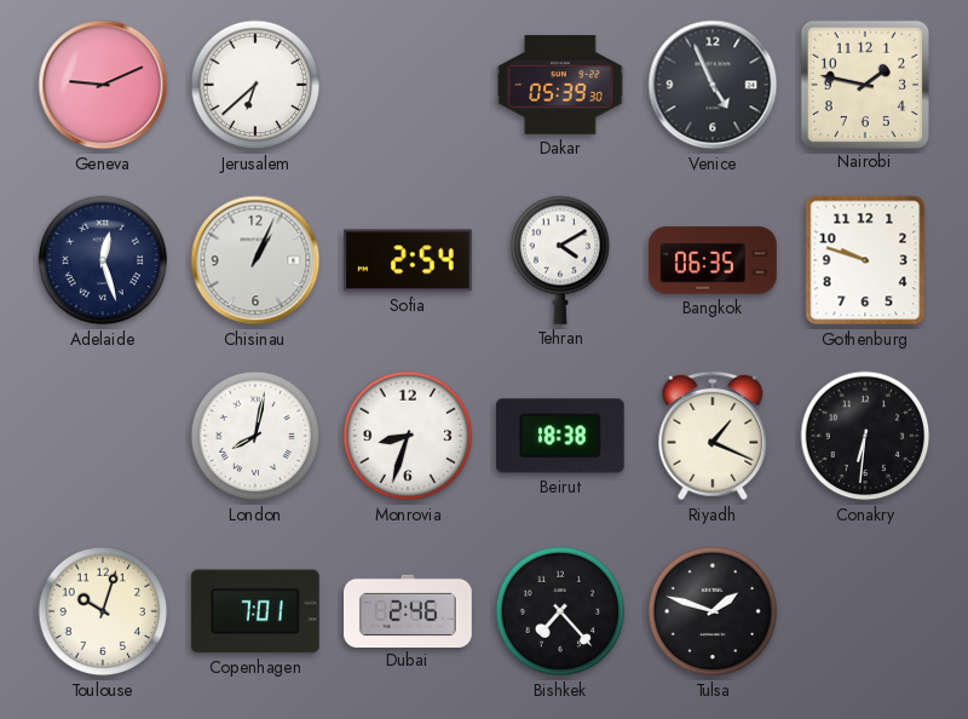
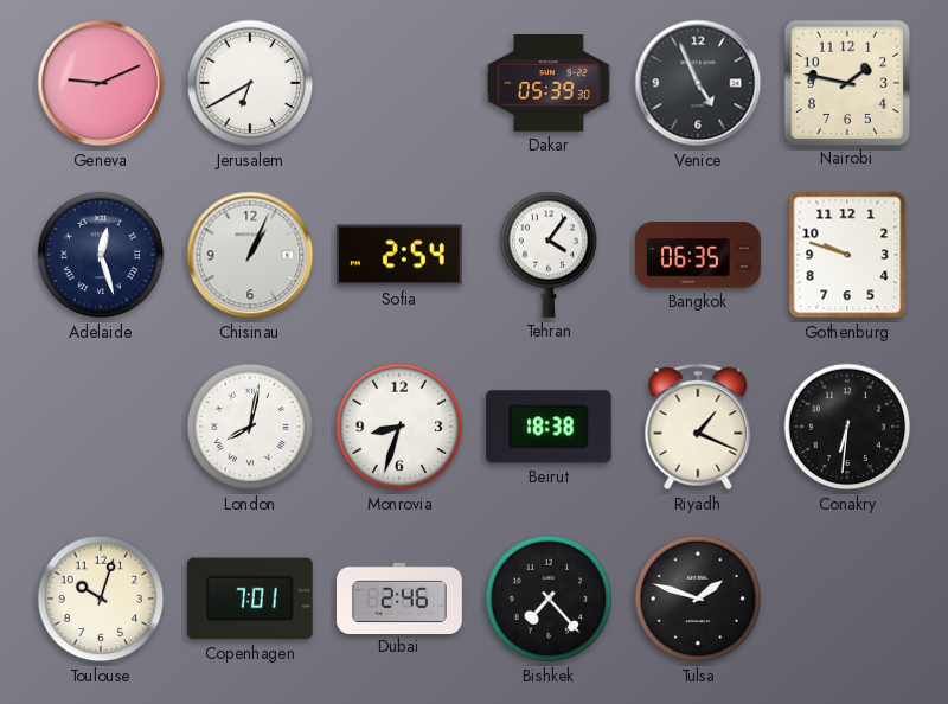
Jerusalem: 6:38 -> 6:40 (250, 83)
Tehran: 4:10 -> 4:06 (549, 255)
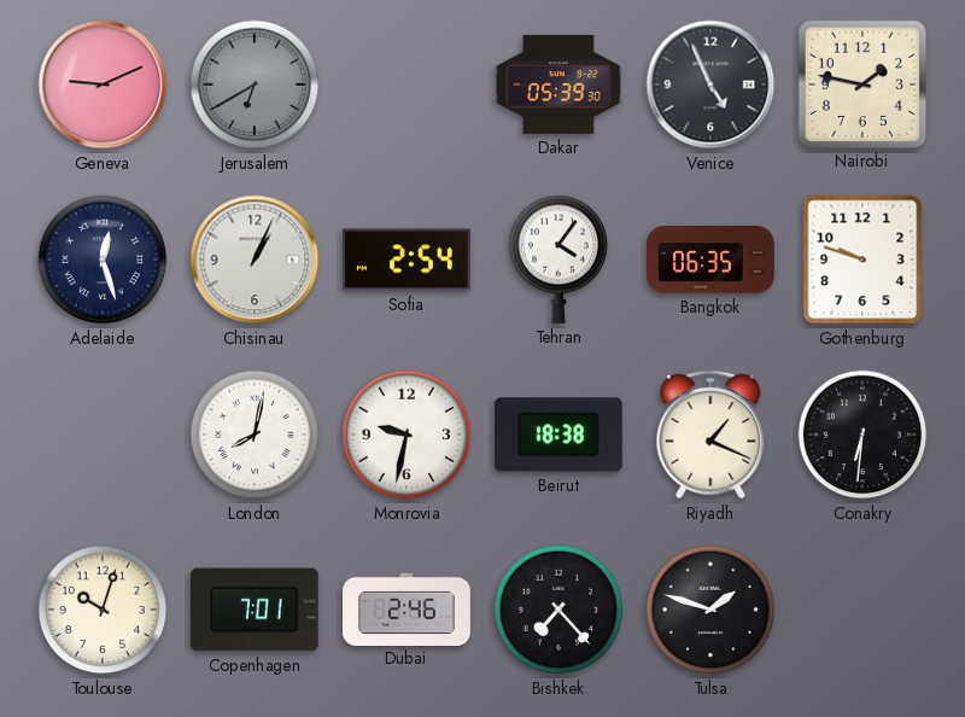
Jerusalem dial: white -> grey (255, 84)
Monrovia: 8:33 -> 9:32 (407, 435)
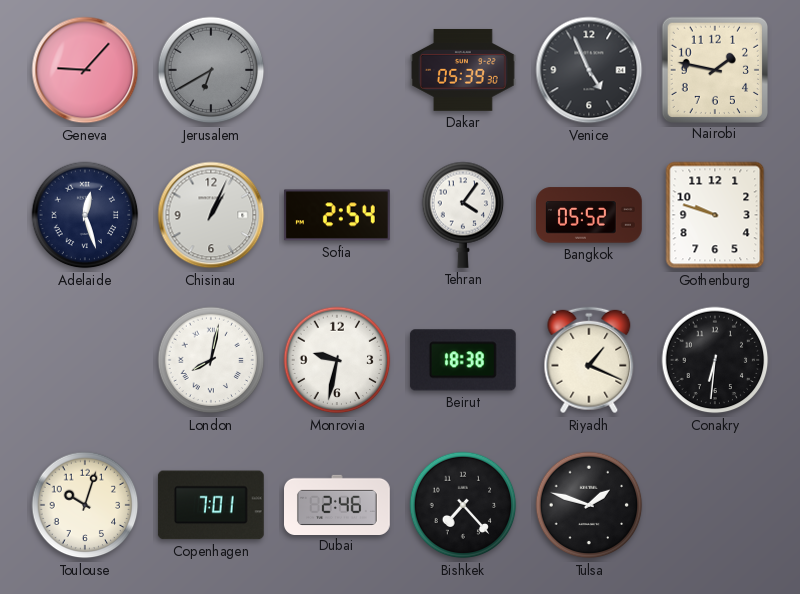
Geneva: 9:11 -> 9:07 (85, 70)
Bangkok: 06:35 -> 05:52 (590, 215)
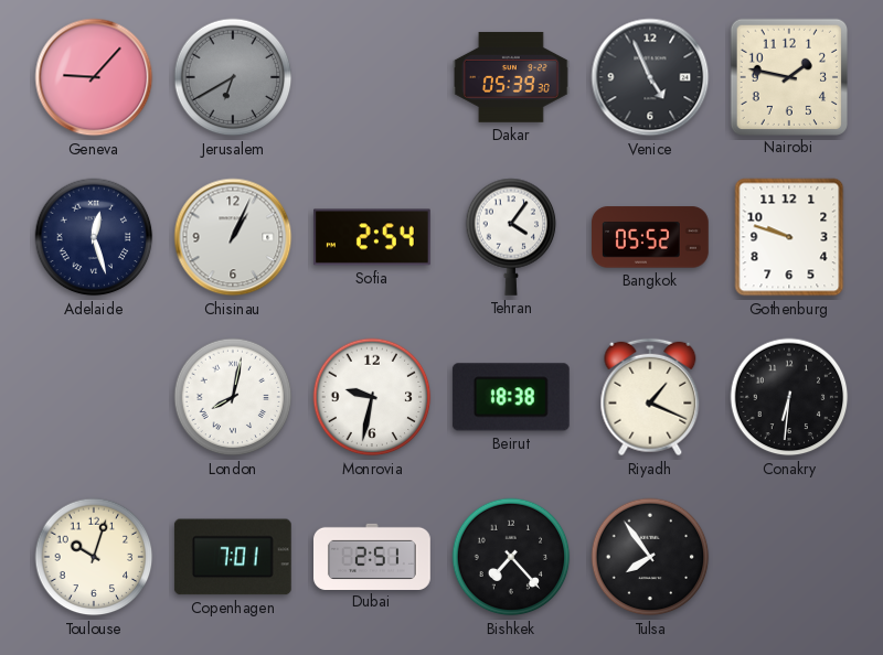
Dubai: 2:46 -> 2:51 (373, 556)
Tulsa: 1:48 -> 7:54 (650, 557)
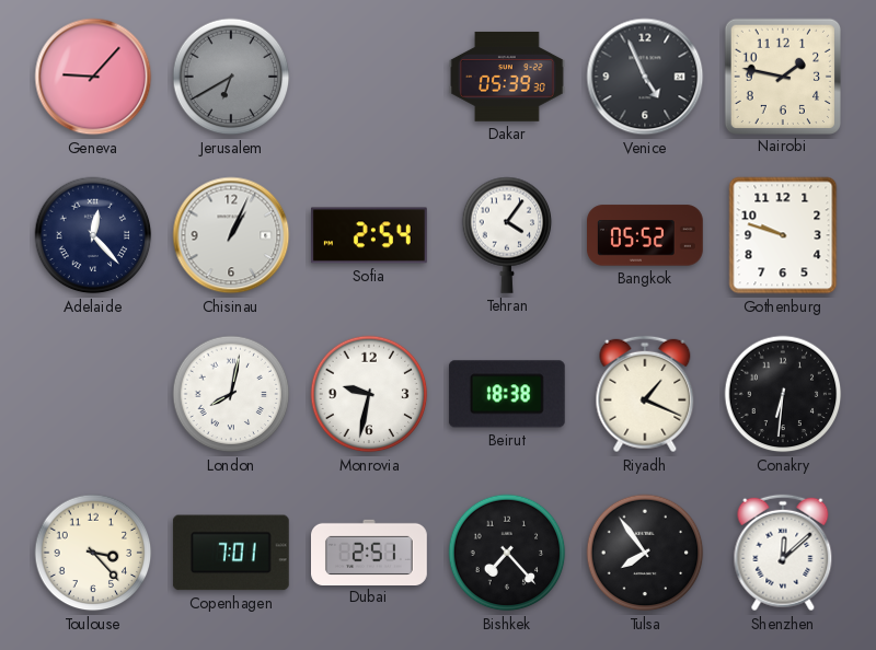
Adelaide: 12:27 -> 12:23 (93, 235)
Toulouse: 10:03 -> 3:23 (93, 553)
Shenzhen: none -> 12:08 (783, 553)
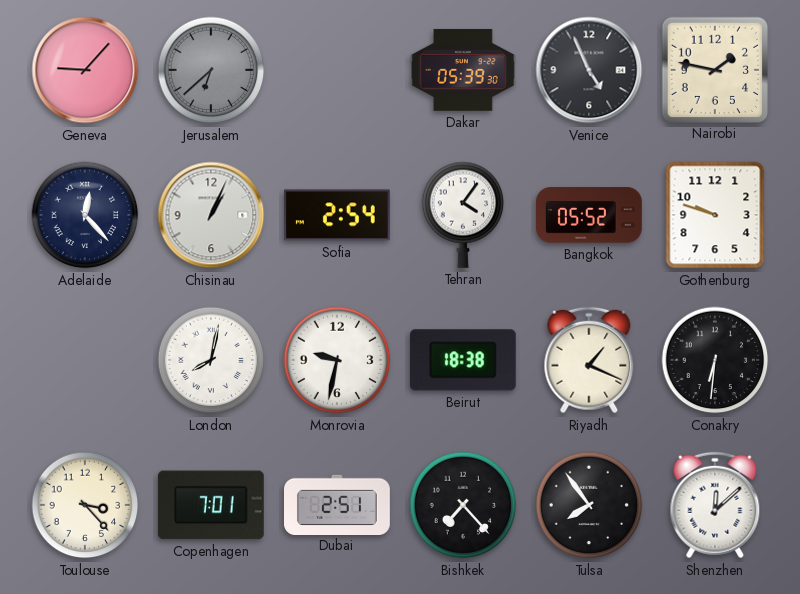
Jerusalem: 6:40 -> 6:38 (211, 70)
